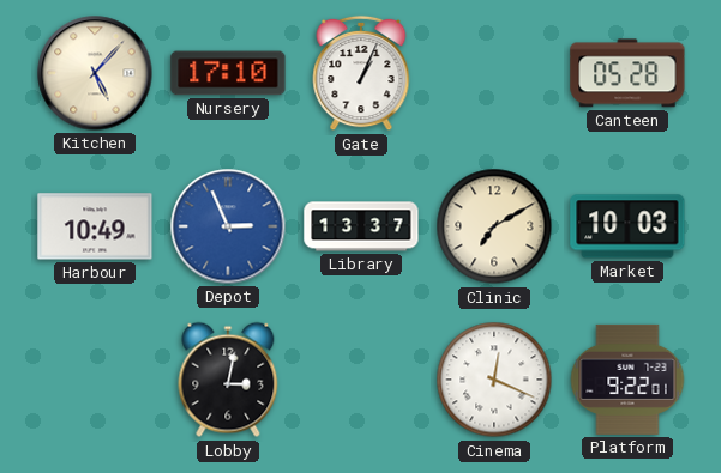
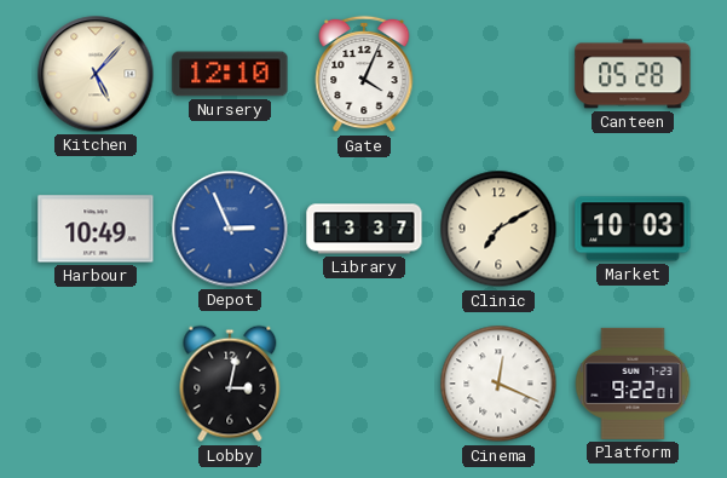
Nursery: 17:10 -> 12:10 (230, 74)
Gate: 1:04 -> 4:04 (364, 74)
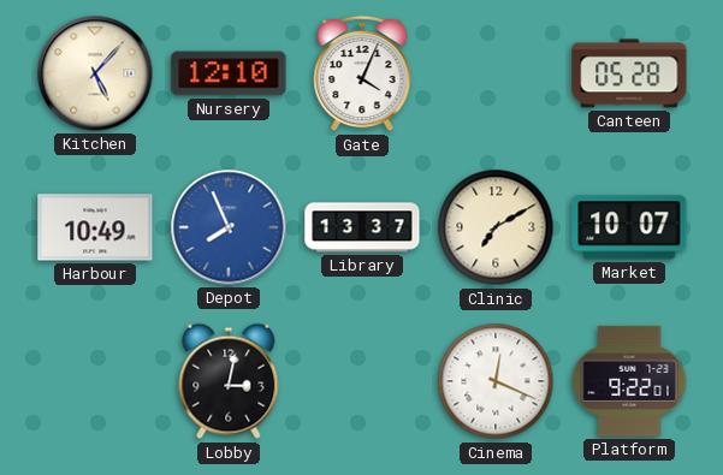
Depot: 2:56 -> 7:56 (229, 227)
Market: 10:03 -> 10:07 (629, 227)
